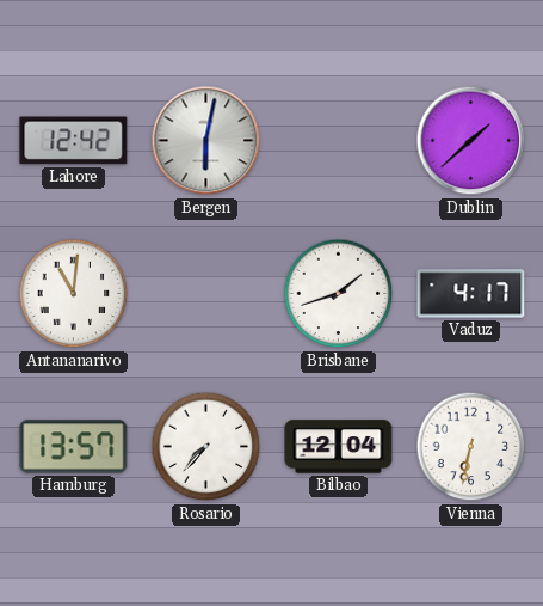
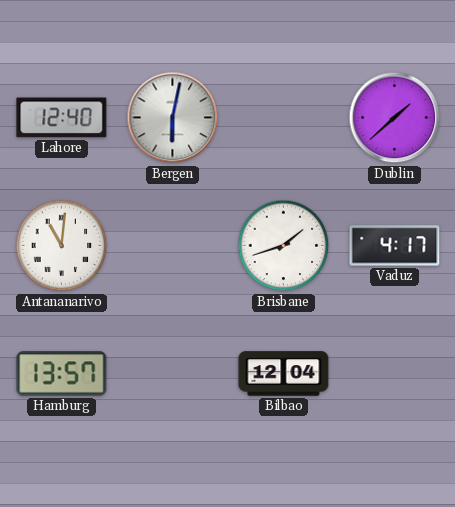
Lahore: 12:42 -> 12:40 (62, 118)
Rosario: 7:37 -> none (206, 447)
Vienna: 6:32 -> none (471, 447)
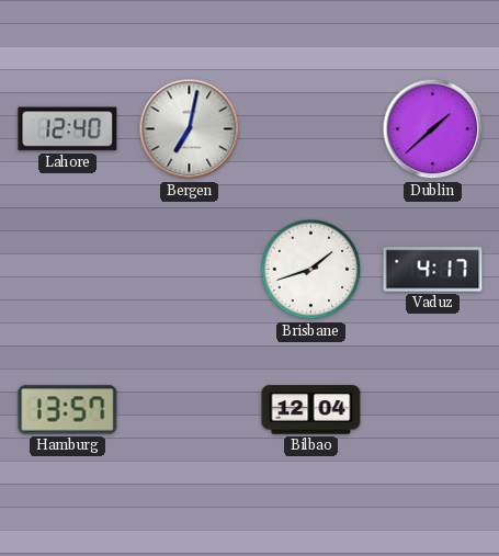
Bergen: 6:02 -> 7:02 (190, 129)
Antananarivo: 11:01 -> none (62, 246)
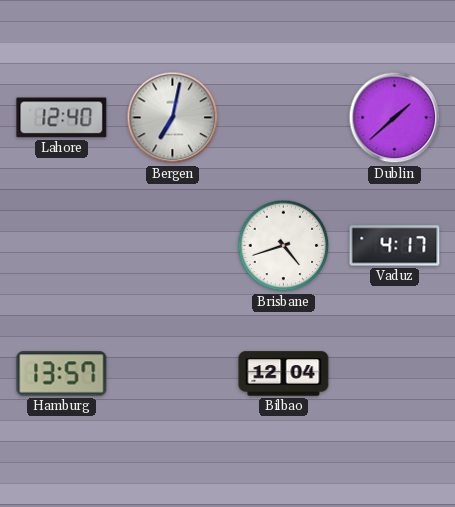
Brisbane: 1:42 -> 4:42 (284, 246)
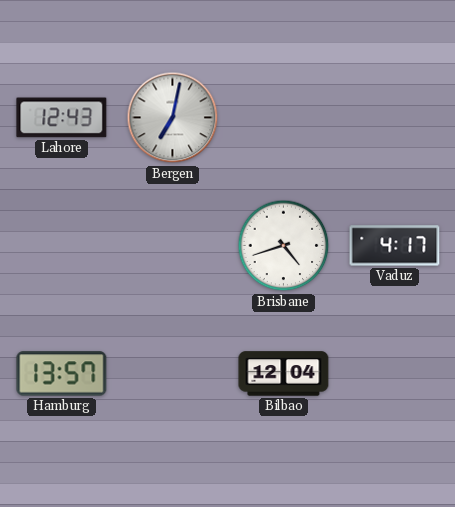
Lahore: 12:40 -> 12:43 (62, 118)
Dublin: 1:38 -> none (395, 118)
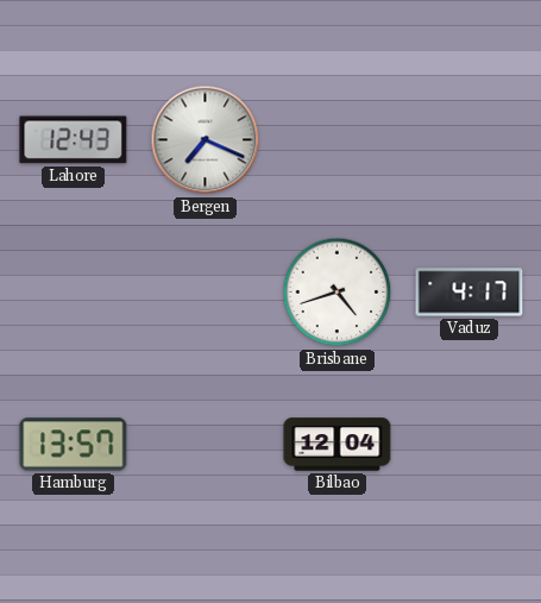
Bergen: 7:02 -> 7:19 (206, 140)
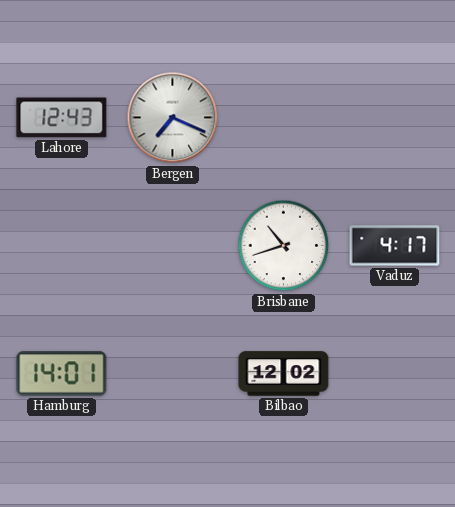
Brisbane: 4:42 -> 10:42 (284, 246)
Hamburg: 13:57 -> 14:01 (62, 374)
Bilbao: 12:04 -> 12:02 (284, 374)
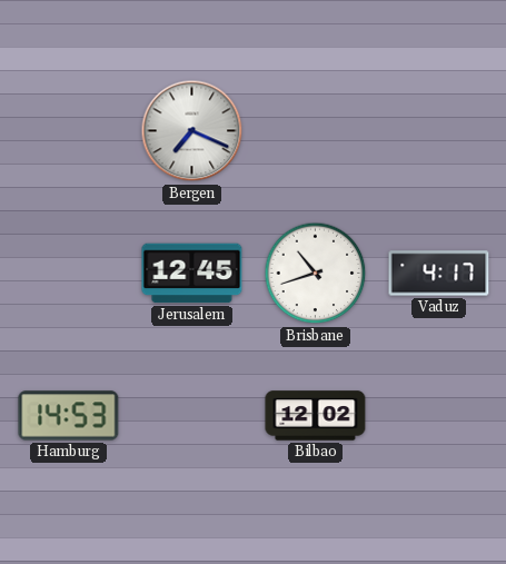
Lahore: 12:43 -> none (62, 118)
Jerusalem: none -> 12:45 (192, 274)
Hamburg: 14:01 -> 14:53 (69, 416)
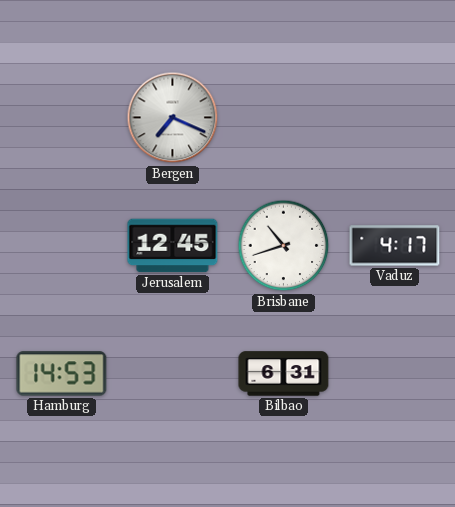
Bilbao: 12:02 -> 6:31 (284, 374)
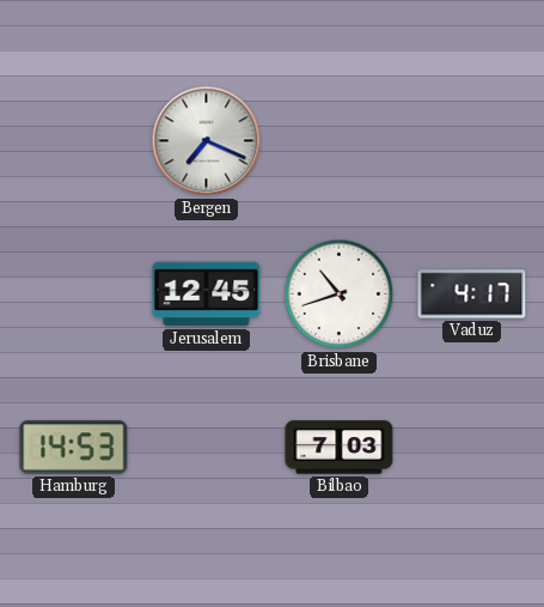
Bilbao: 6:31 -> 7:03 (340, 448)
